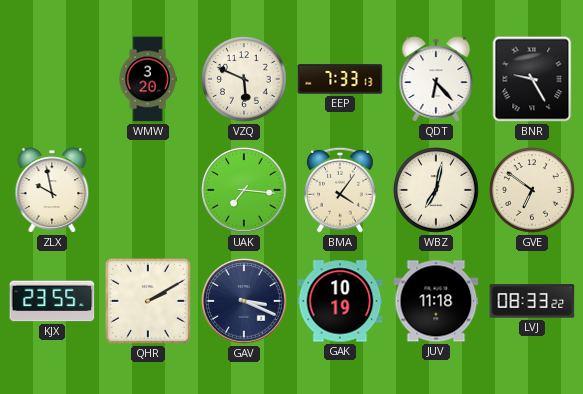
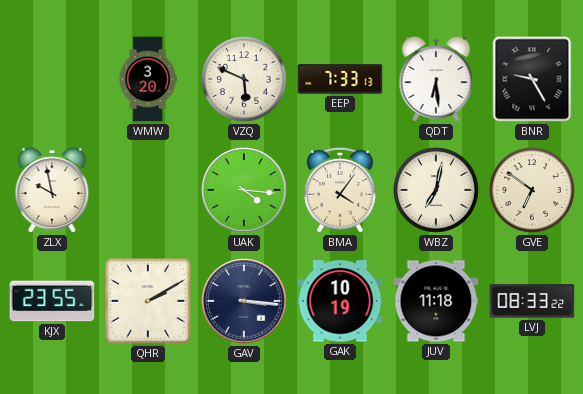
QDT: 6:23 -> 6:29 (436, 79)
UAK: 7:16 -> 4:16 (244, 190)
GAV: 3:19 -> 3:16 (244, 301)
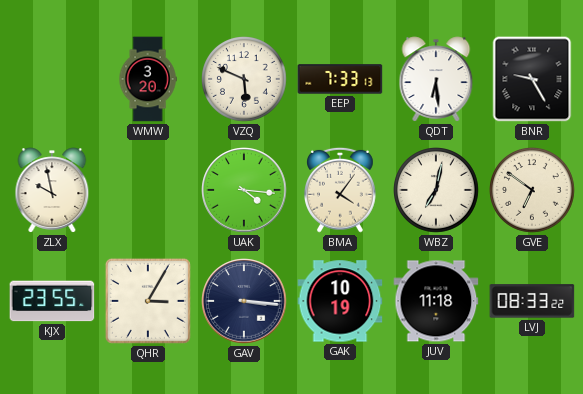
QHR: 2:10 -> 3:05 (148, 301)
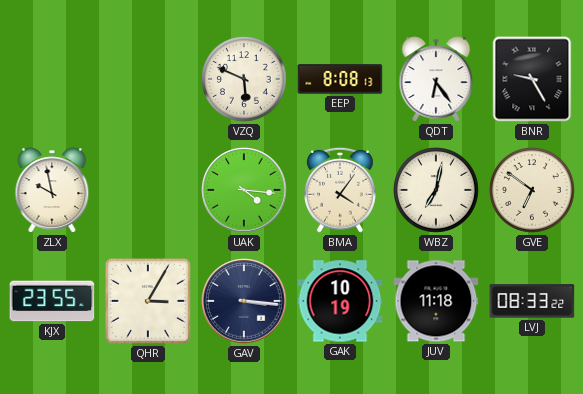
WMW: 3:20 -> none (148, 79)
EEP: 7:33 -> 8:08 (340, 79)
QDT: 6:29 -> 6:24 (436, 79)
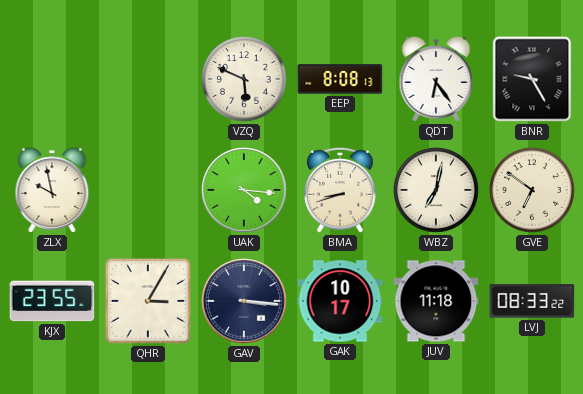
BMA: 4:06 -> 8:42 (341, 190)
GAK: 10:19 -> 10:17 (340, 301)
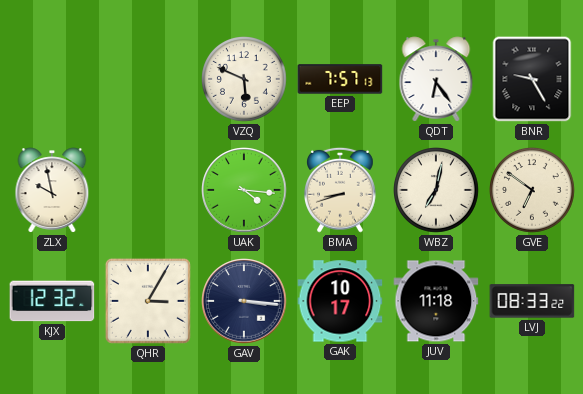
EEP: 8:08 -> 7:57 (340, 79)
KJX: 23:55 -> 12:32 (52, 301)
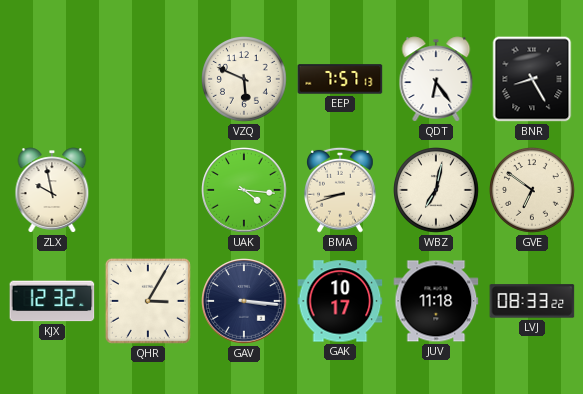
BNR: 9:25 -> 8:25 (532, 79)
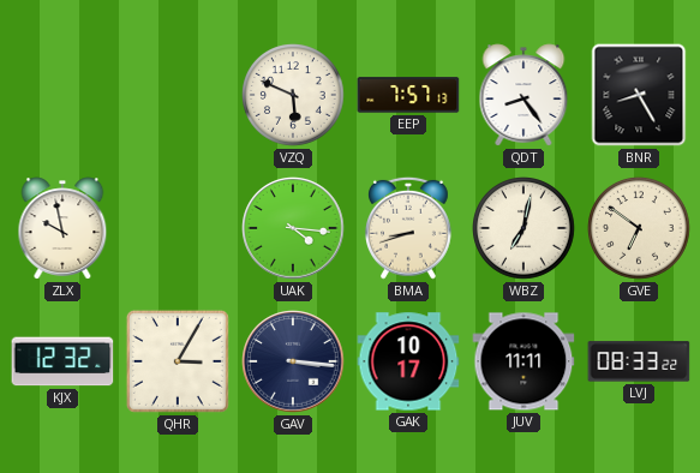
QDT: 6:24 -> 8:24 (523, 95)
JUV: 11:18 -> 11:11 (523, 361)
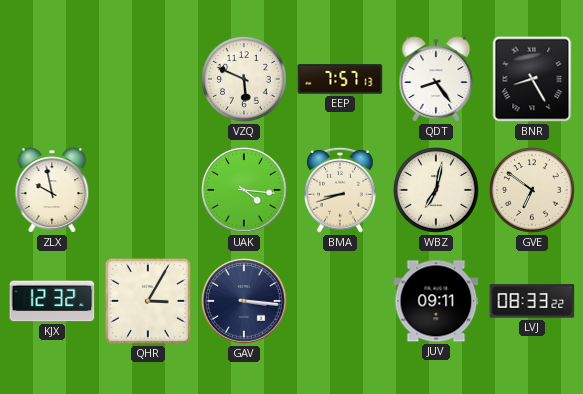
GAK: 10:17 -> none (408, 361)
JUV: 11:11 -> 09:11 (436, 301)
